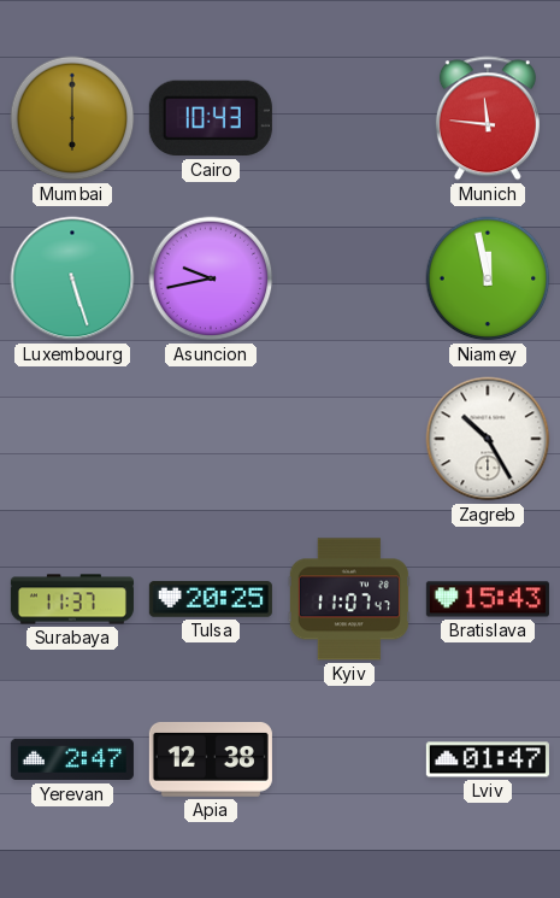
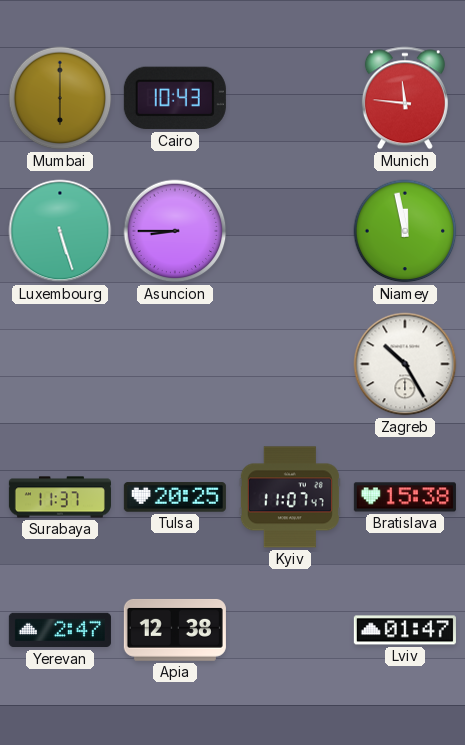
Asuncion: 9:43 -> 8:45 (175, 231)
Bratislava: 15:43 -> 15:38 (405, 497)
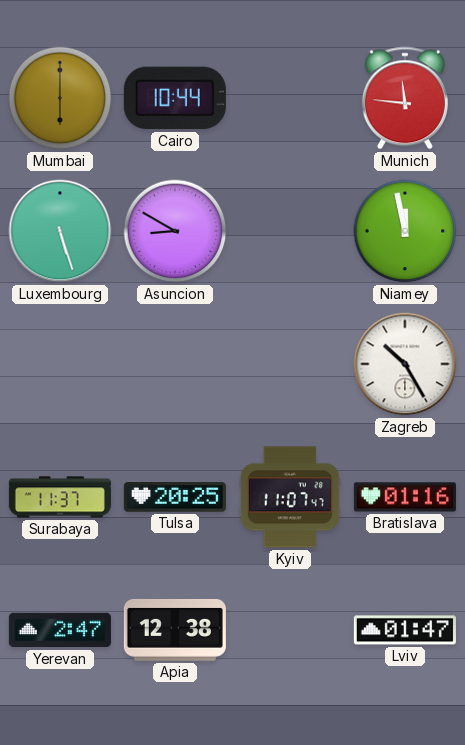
Cairo: 10:43 -> 10:44 (175, 98)
Asuncion: 8:45 -> 8:50 (175, 231)
Bratislava: 15:38 -> 01:16 (405, 497)
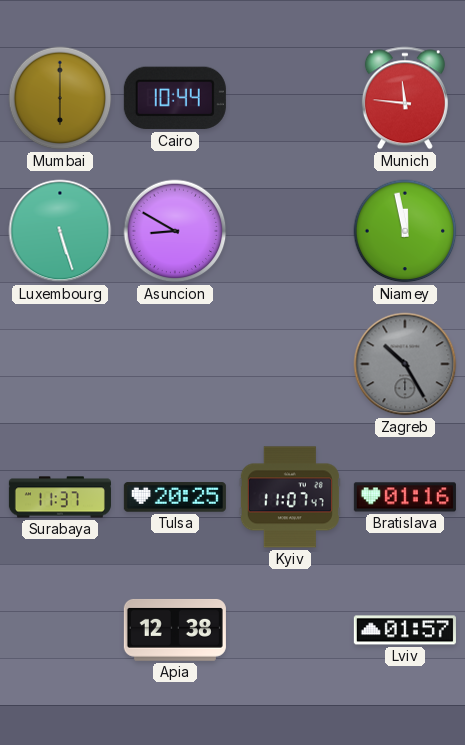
Zagreb dial: white -> grey (405, 364)
Yerevan: 2:47 -> none (60, 630)
Lviv: 01:47 -> 01:57 (405, 630)
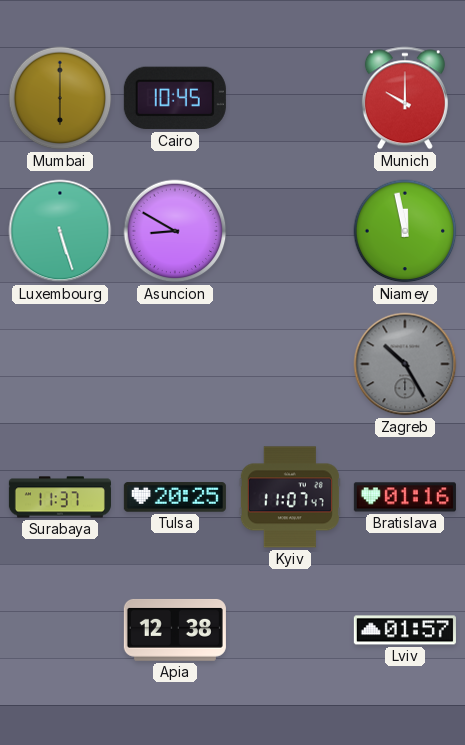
Cairo: 10:44 -> 10:45 (175, 98)
Munich: 11:46 -> 10:00 (405, 98)
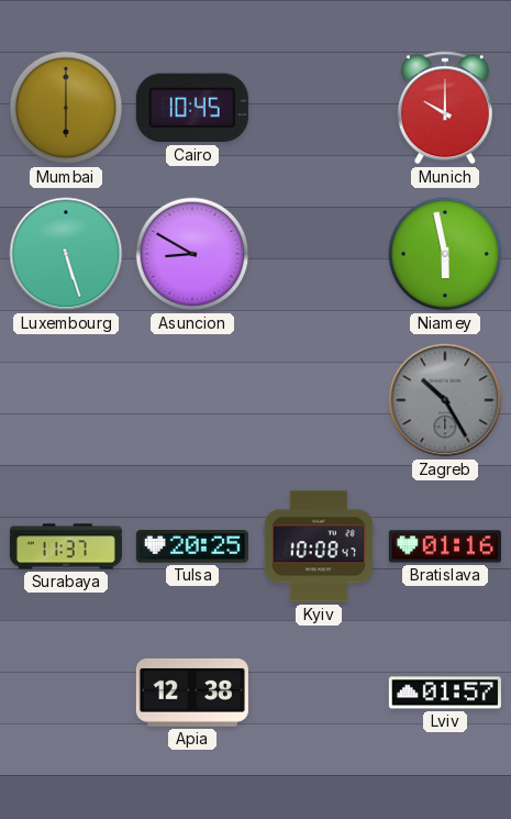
Niamey: 11:58 -> 5:58 (445, 254)
Kyiv: 11:07 -> 10:08 (319, 546)
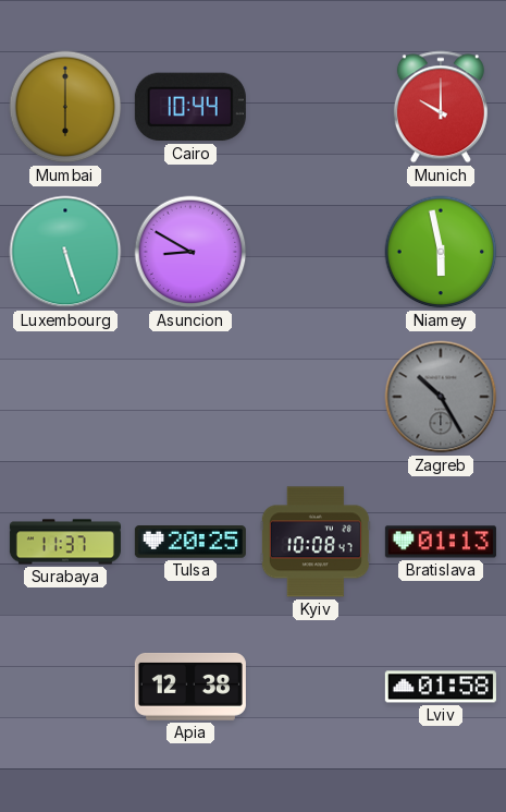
Cairo: 10:45 -> 10:44 (190, 107)
Bratislava: 01:16 -> 01:13 (441, 542)
Lviv: 01:57 -> 01:58 (441, 687)
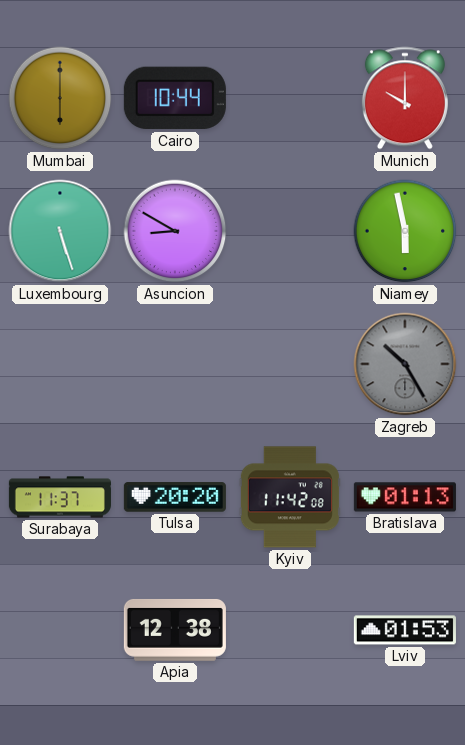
Tulsa: 20:25 -> 20:20 (175, 497)
Kyiv: 10:08 -> 11:42 (290, 497)
Lviv: 01:58 -> 01:53 (405, 630)
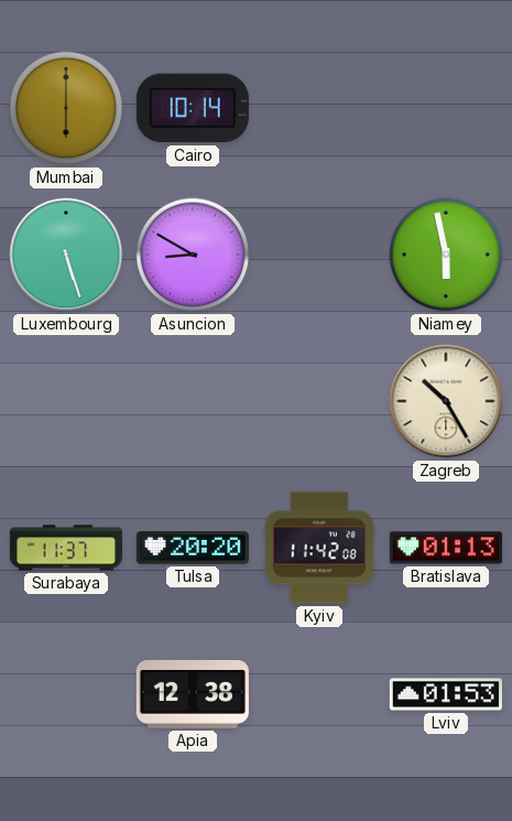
Cairo: 10:44 -> 10:14 (193, 108)
Munich: 10:00 -> none (405, 98)
Zagreb dial: grey -> cream (446, 401)
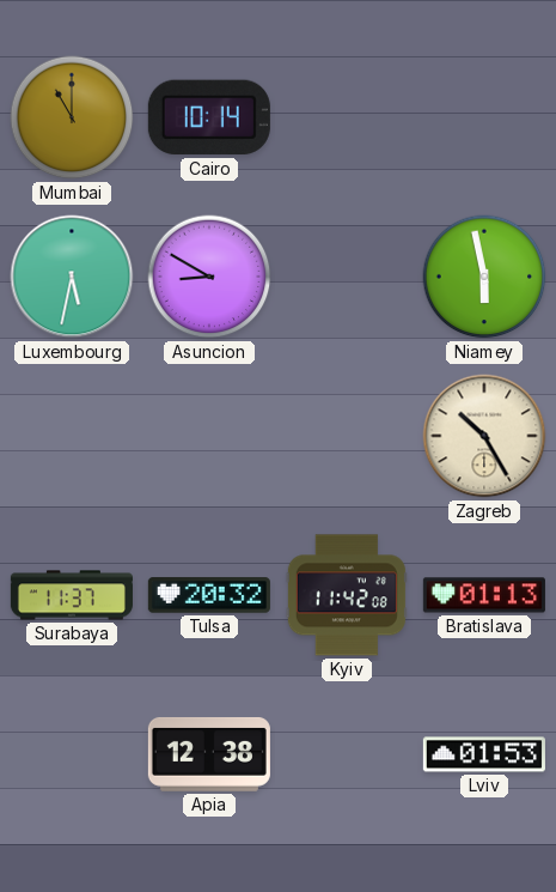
Mumbai: 6:00 -> 11:00 (72, 117)
Luxembourg: 5:27 -> 5:32 (72, 277)
Tulsa: 20:20 -> 20:32 (209, 595)
